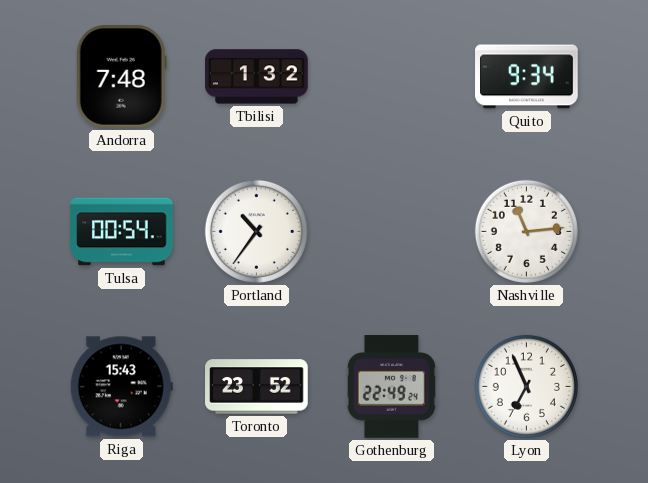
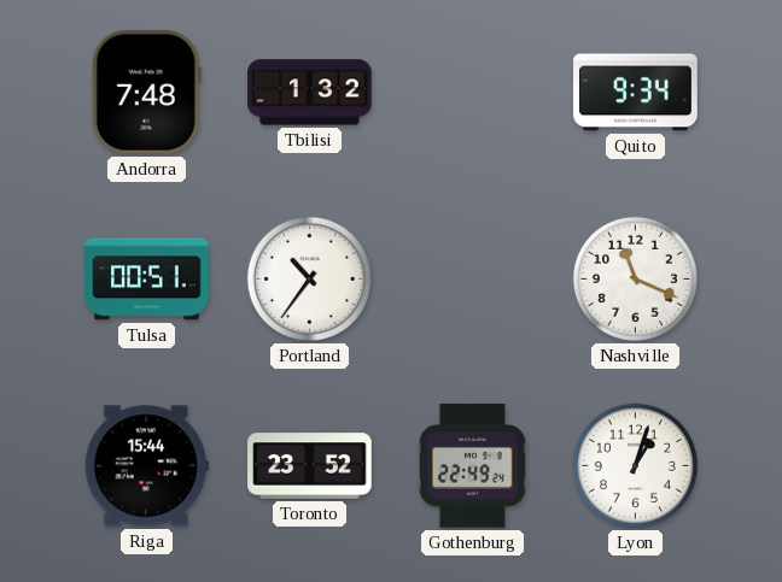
Tulsa: 00:54 -> 00:51 (147, 280)
Nashville: 11:14 -> 11:19 (635, 278)
Riga: 15:43 -> 15:44 (146, 466)
Lyon: 6:56 -> 1:03 (635, 465)
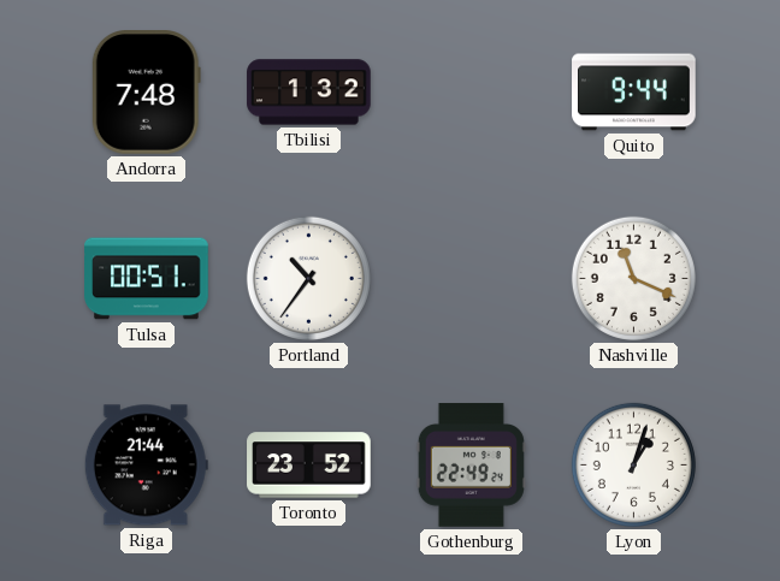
Quito: 9:34 -> 9:44 (634, 93)
Riga: 15:44 -> 21:44 (146, 466)
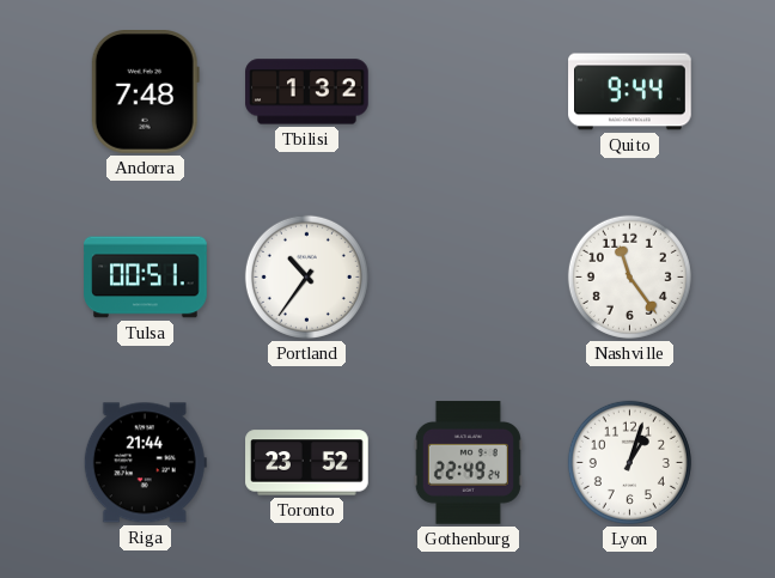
Nashville: 11:19 -> 11:24 (629, 276)
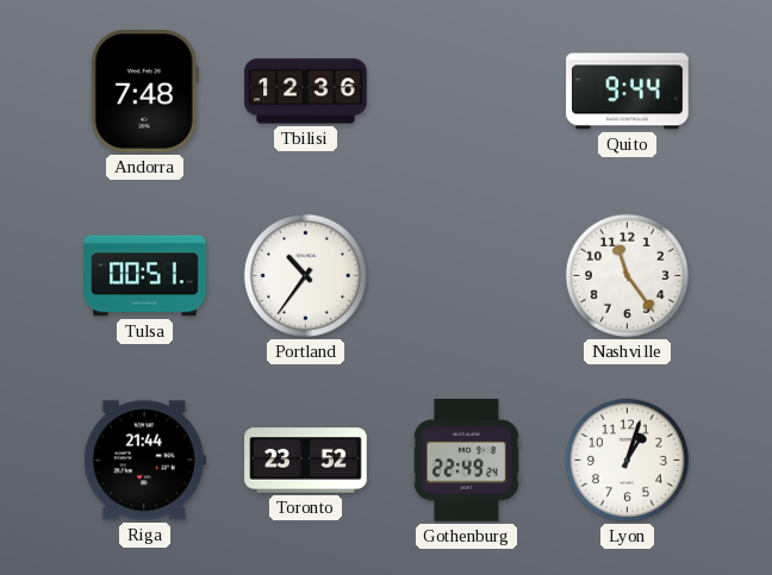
Tbilisi: 1:32 -> 12:36 (306, 92)
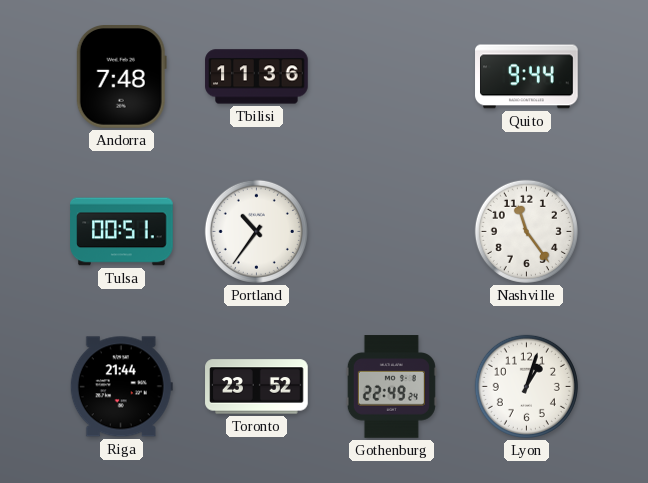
Tbilisi: 12:36 -> 11:36 (257, 77)
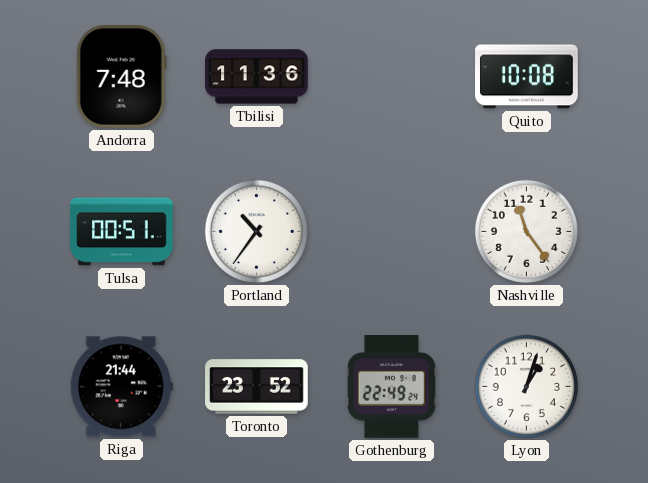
Quito: 9:44 -> 10:08 (527, 77)
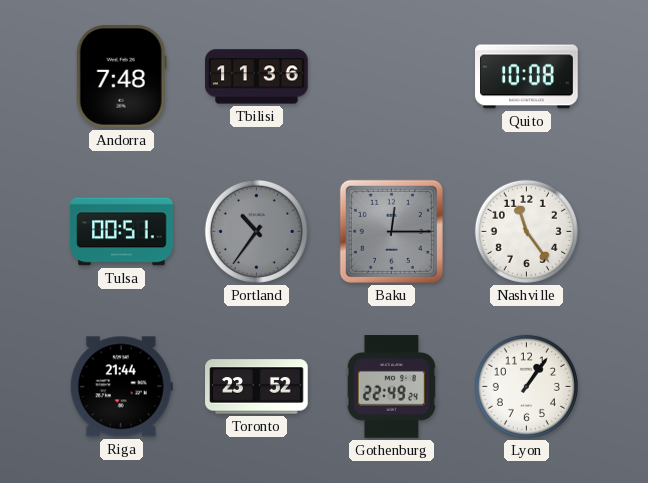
Portland dial: white -> grey (256, 231)
Baku: none -> 12:15 (391, 231)
Lyon: 1:03 -> 1:06 (526, 386)
